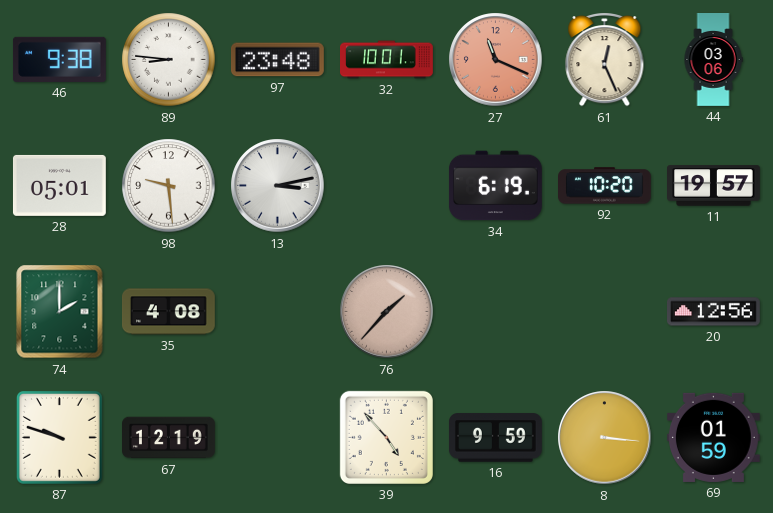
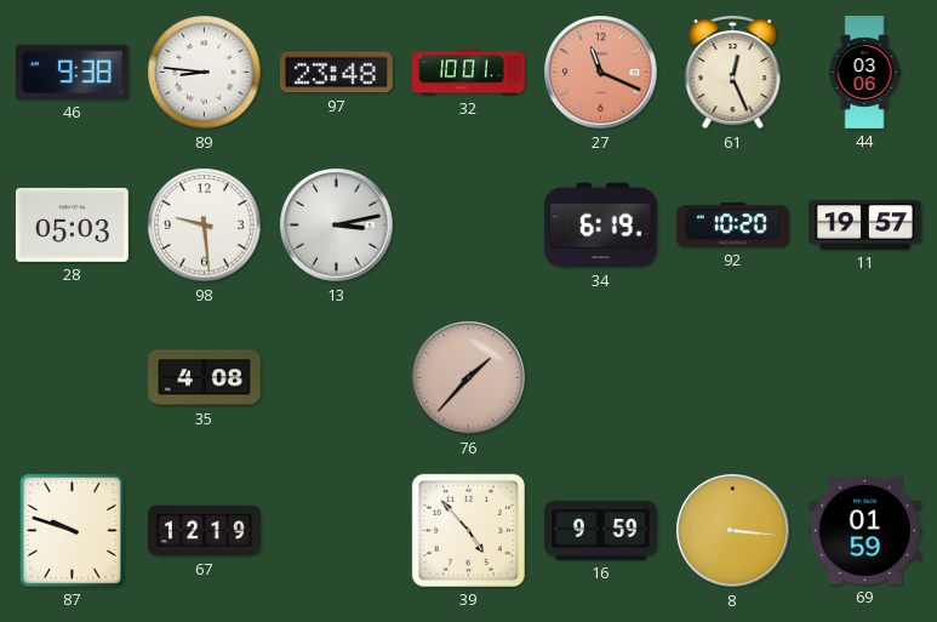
28: 05:01 -> 05:03 (72, 224)
74: 2:00 -> none (60, 312)
20: 12:56 -> none (714, 312)
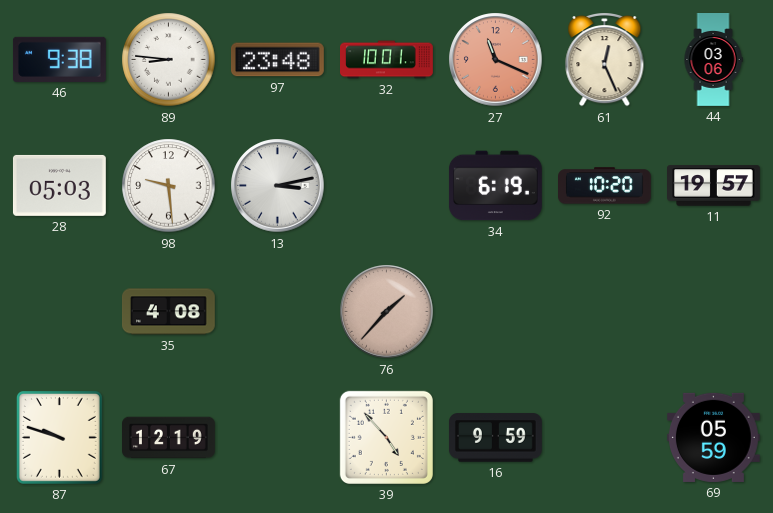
8: 3:16 -> none (733, 531)
69: 01:59 -> 05:59 (713, 437)
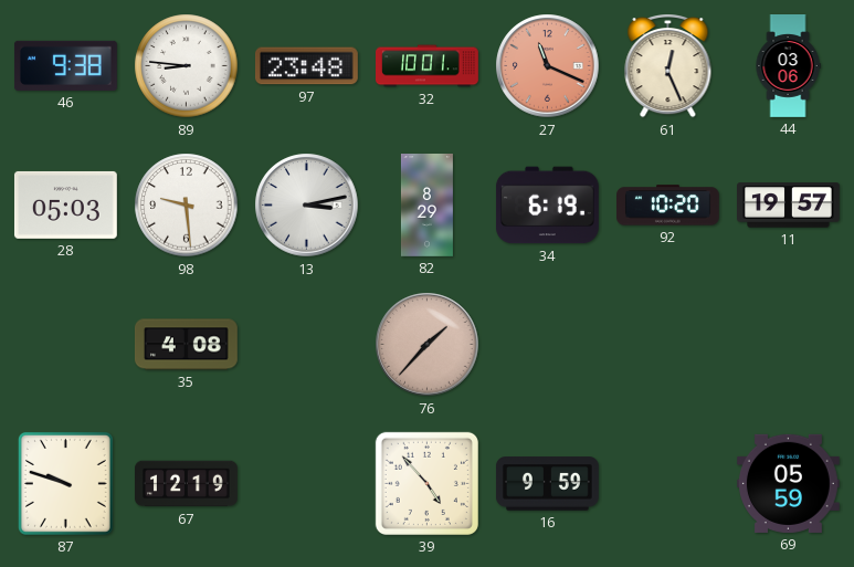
82: none -> 8:29 (426, 206)
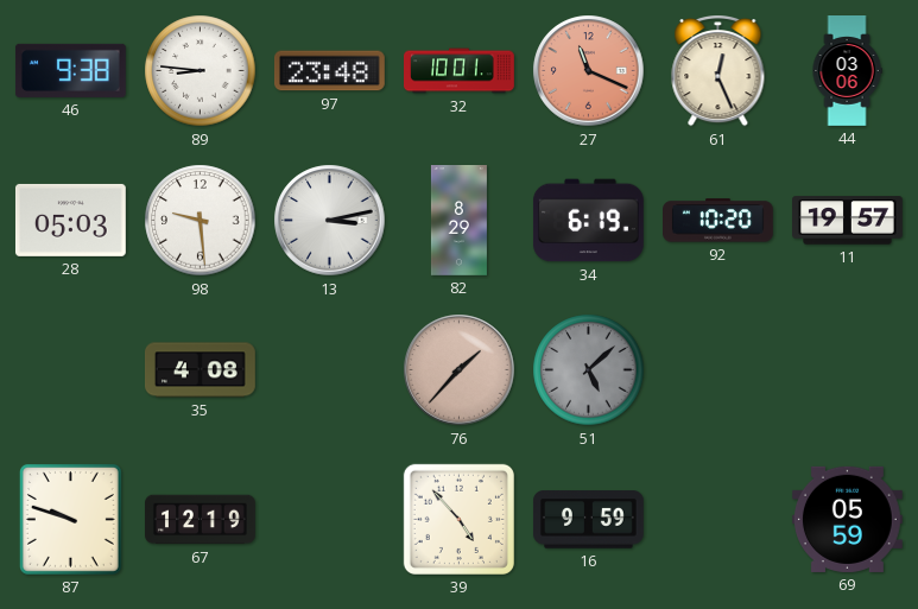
51: none -> 5:08 (589, 370)
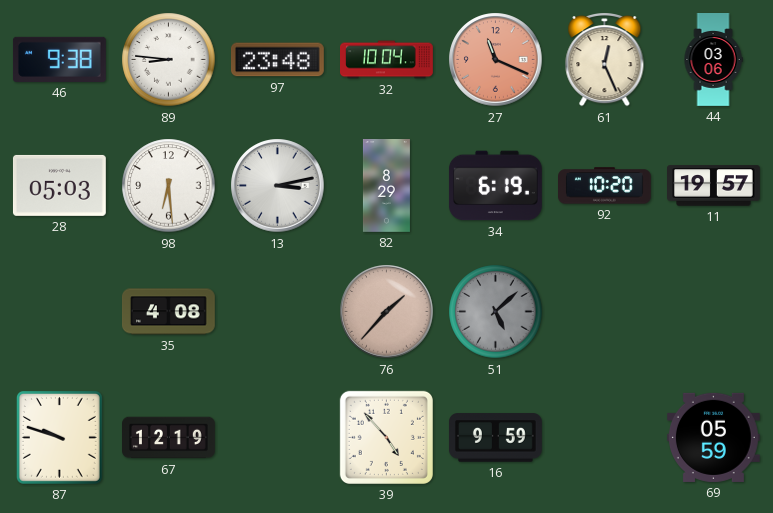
32: 10:01 -> 10:04 (387, 60)
98: 9:29 -> 6:29 (169, 186)
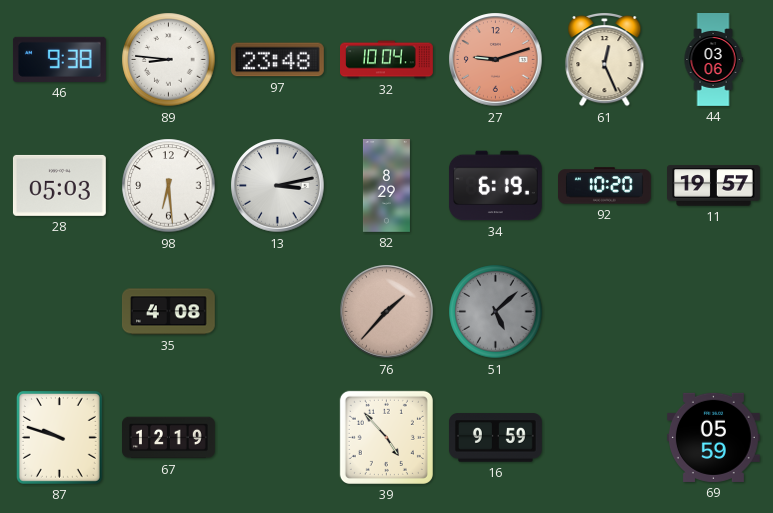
27: 11:19 -> 9:12 (496, 60)
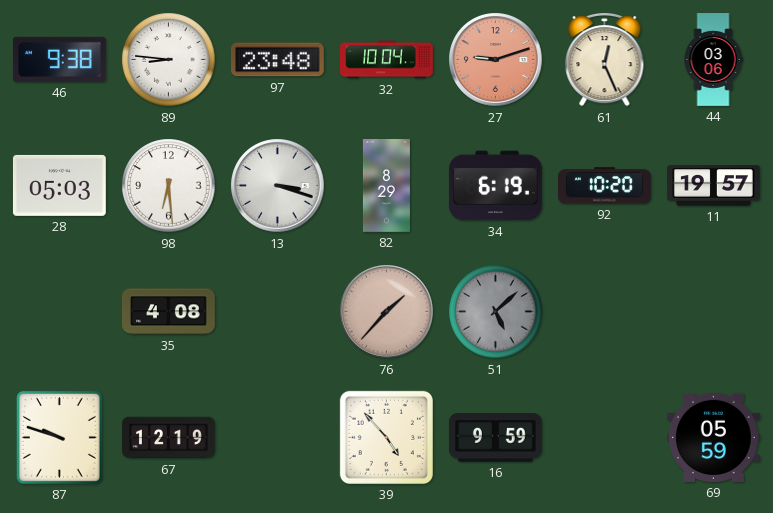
13: 3:13 -> 3:18 (278, 186)
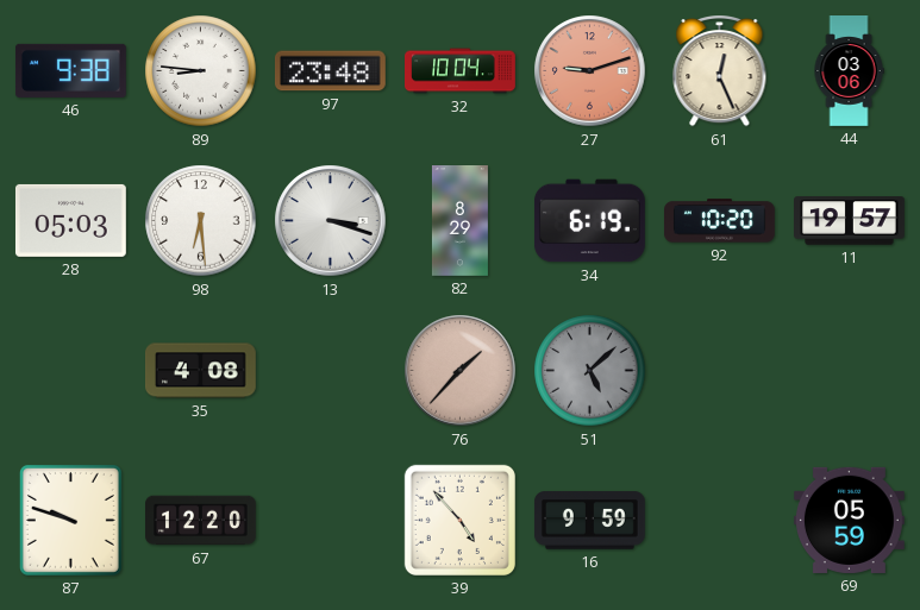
67: 12:19 -> 12:20 (201, 521)
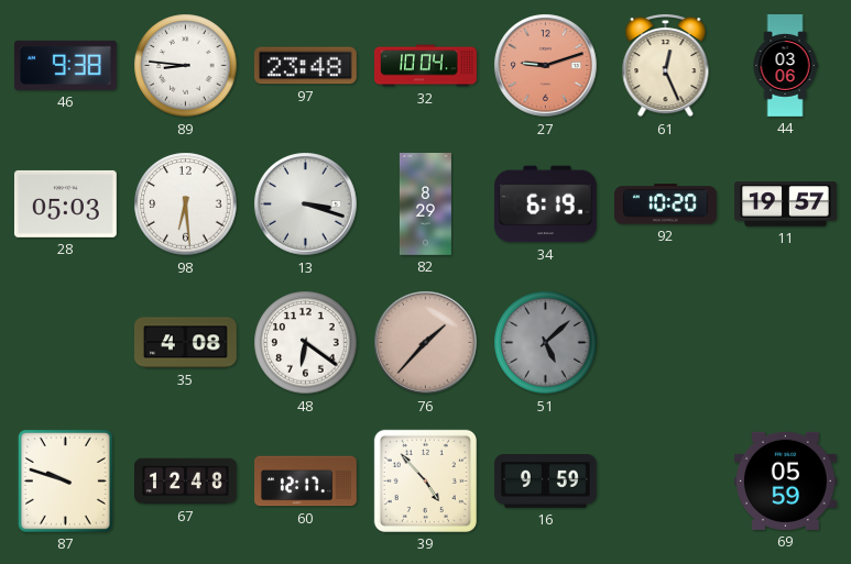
48: none -> 6:21 (306, 343)
67: 12:20 -> 12:48 (186, 482)
60: none -> 12:17 (306, 482)
